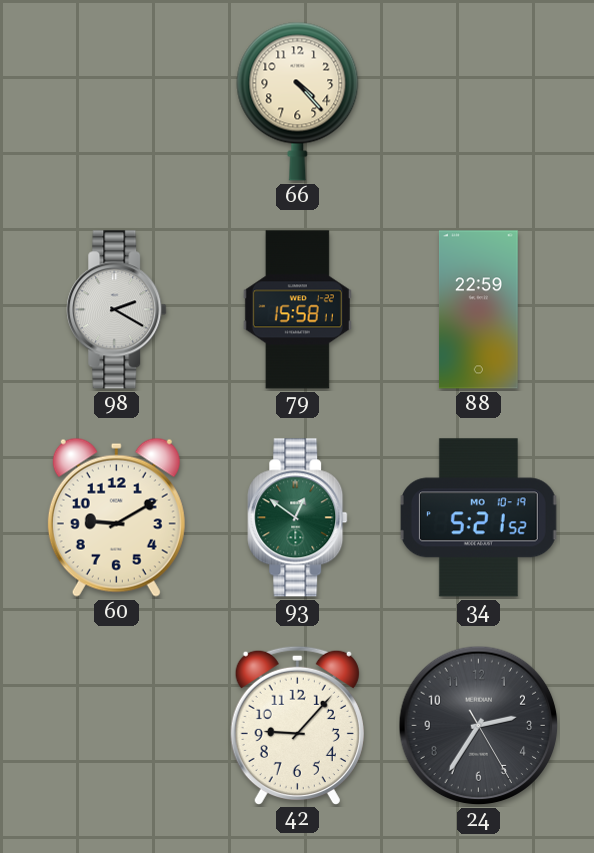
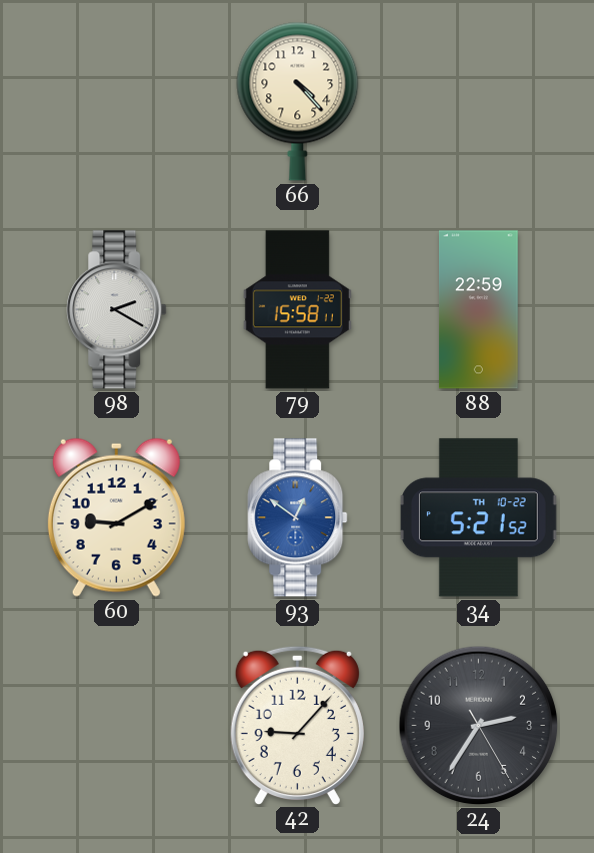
93 dial: green -> blue (298, 518)
34 date: MO 10-19 -> TH 10-22 (478, 518)
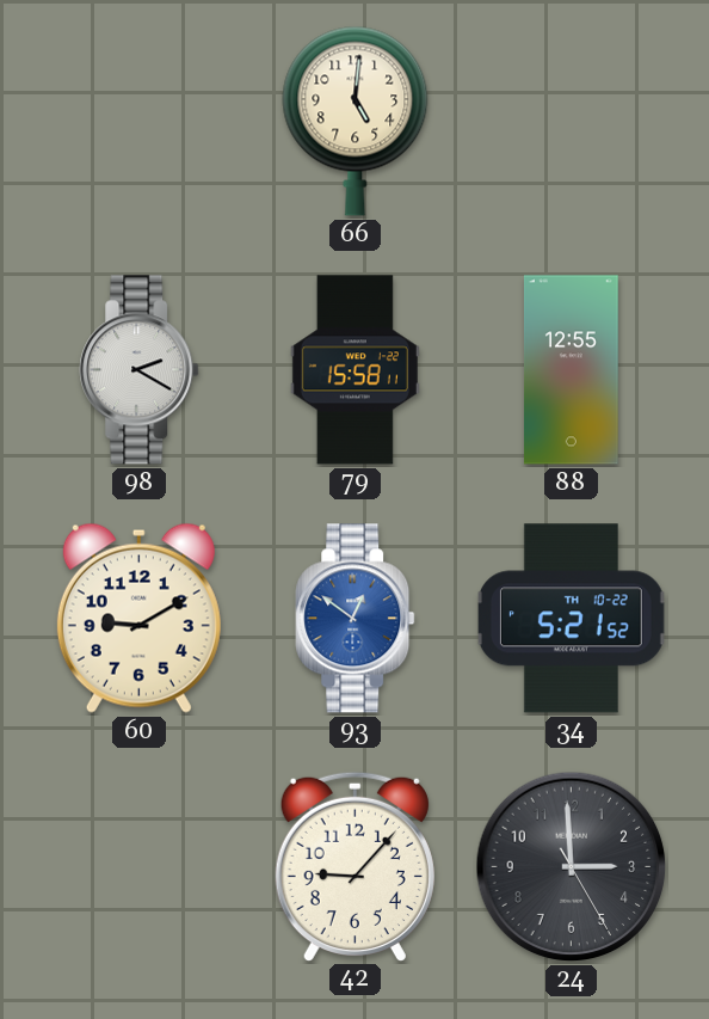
66: 4:23 -> 5:01 (356, 121)
88: 22:59 -> 12:55 (572, 370)
24: 2:35 -> 2:59 (572, 867)
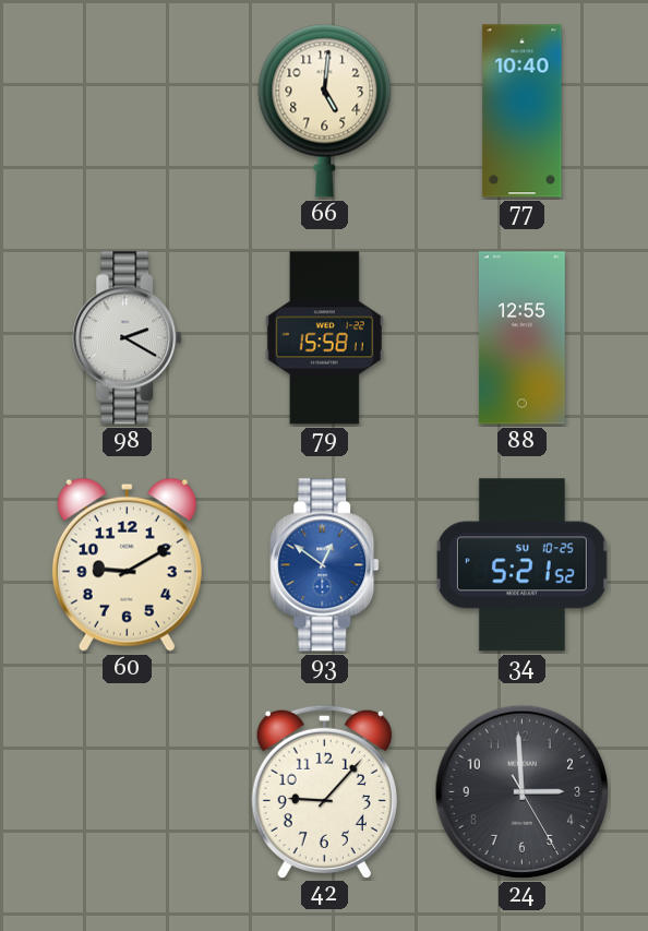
77: none -> 10:40 (523, 111)
34 date: TH 10-22 -> SU 10-25 (521, 565)
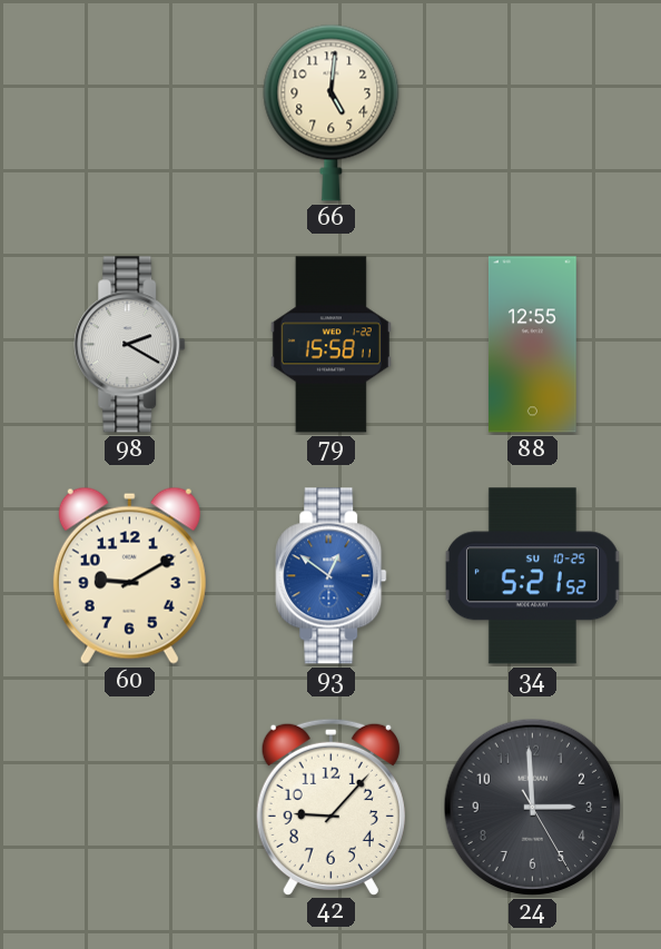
77: 10:40 -> none (523, 111)
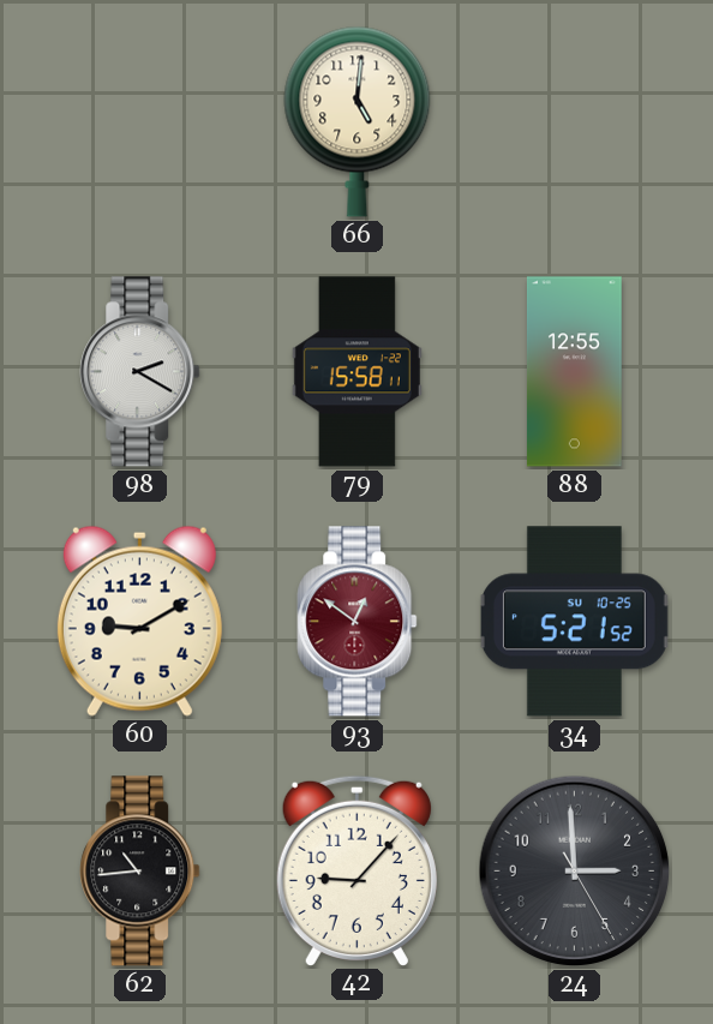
93 dial: blue -> burgundy (358, 622)
62: none -> 10:44 (140, 872)
